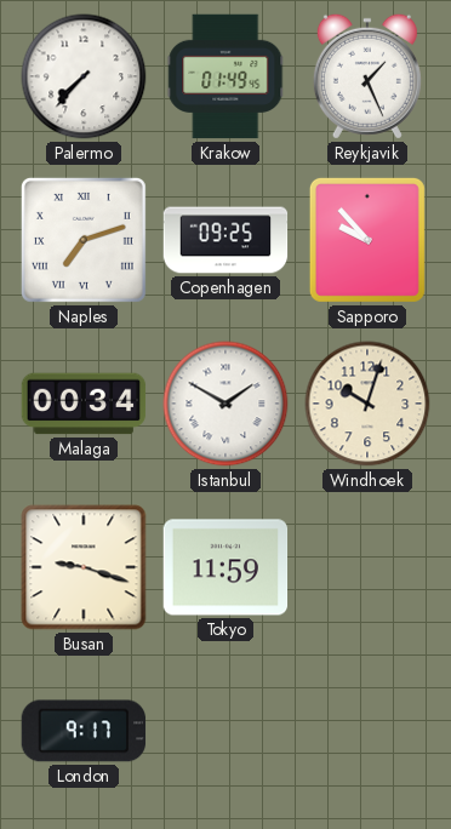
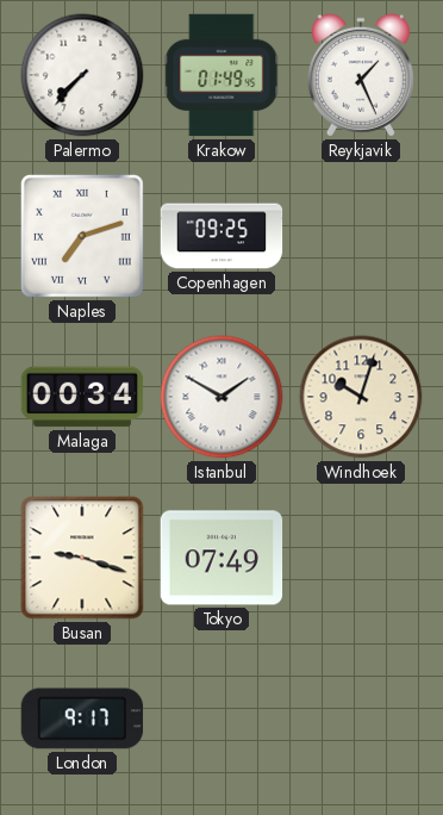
Sapporo: 9:53 -> none (367, 240)
Tokyo: 11:59 -> 07:49 (221, 558)
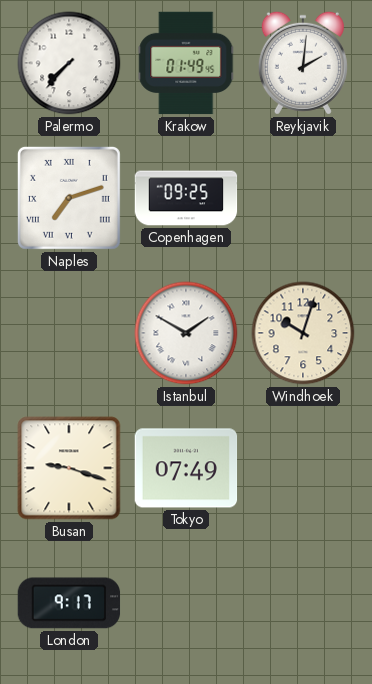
Reykjavik: 1:26 -> 2:01 (303, 63)
Malaga: 00:34 -> none (82, 397)
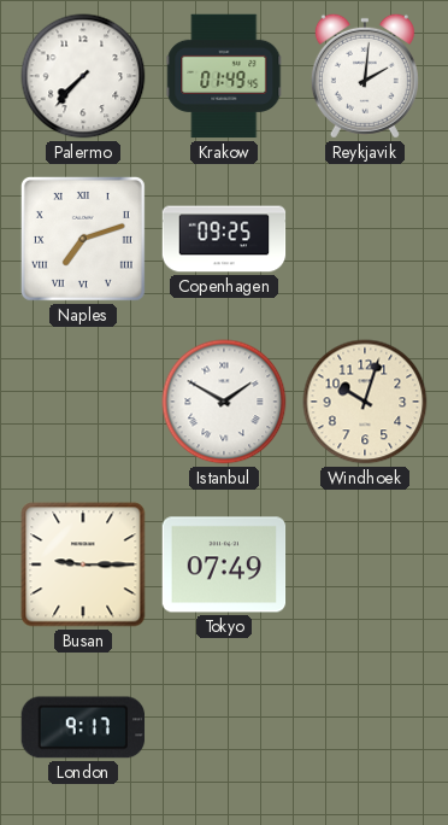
Busan: 9:18 -> 9:15 (83, 564)
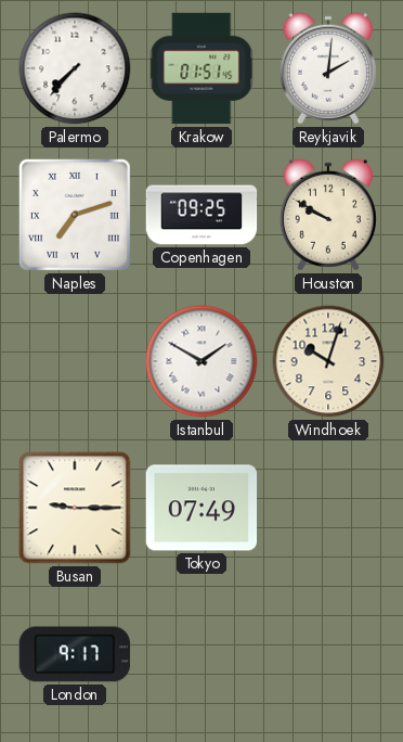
Krakow: 01:49 -> 01:51 (201, 68)
Houston: none -> 9:50 (328, 215)
